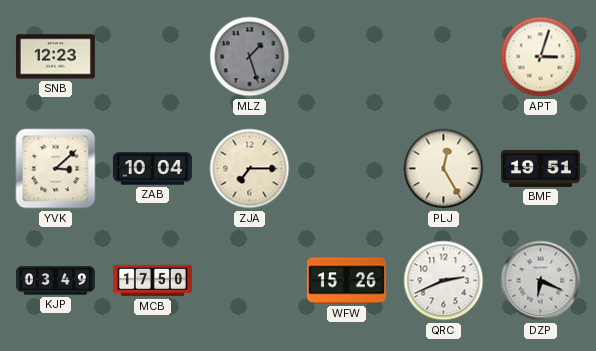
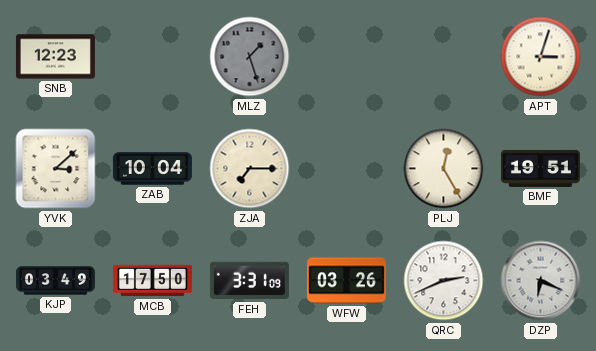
FEH: none -> 3:31 (249, 281)
WFW: 15:26 -> 03:26 (346, 281)
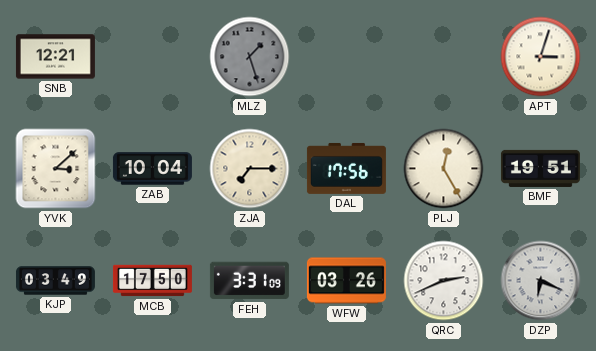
SNB: 12:23 -> 12:21 (55, 57)
DAL: none -> 17:56 (346, 168)
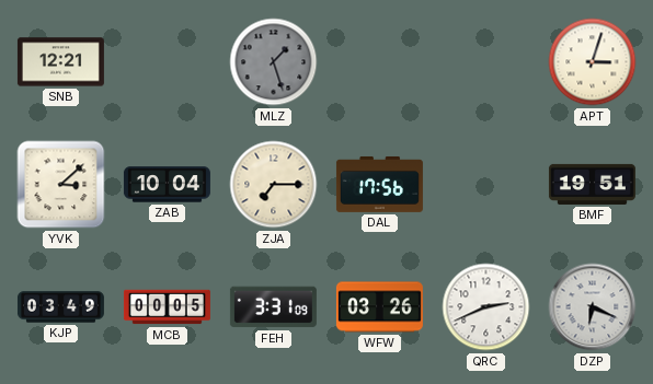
PLJ: 12:25 -> none (444, 169)
MCB: 17:50 -> 00:05 (167, 307)
